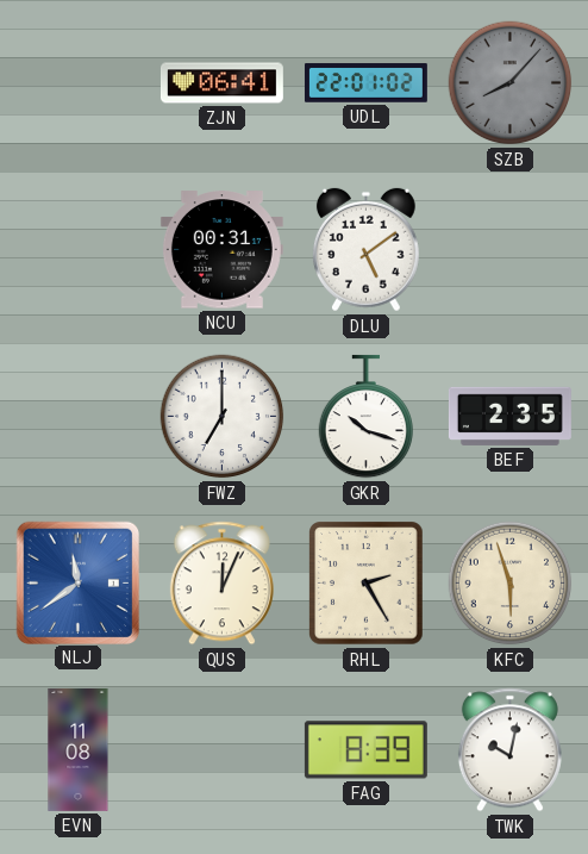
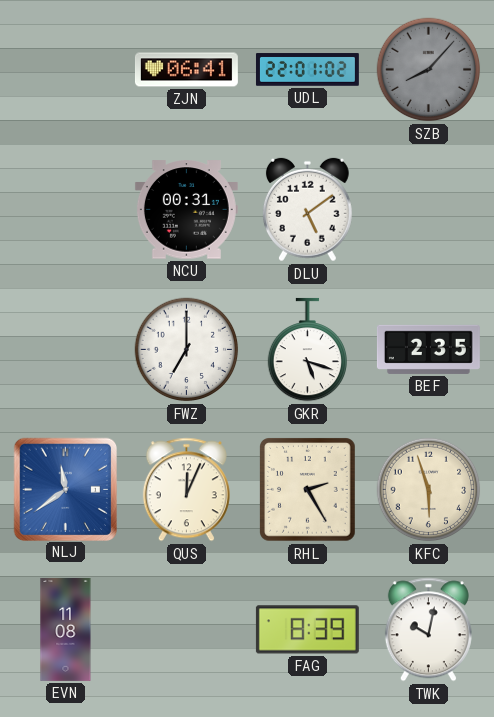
GKR: 10:18 -> 5:18 (307, 350)
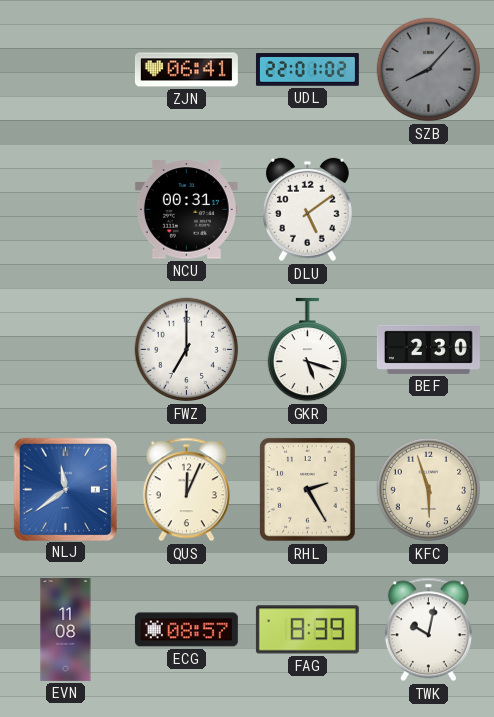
BEF: 2:35 -> 2:30 (428, 349)
ECG: none -> 08:57 (186, 630)
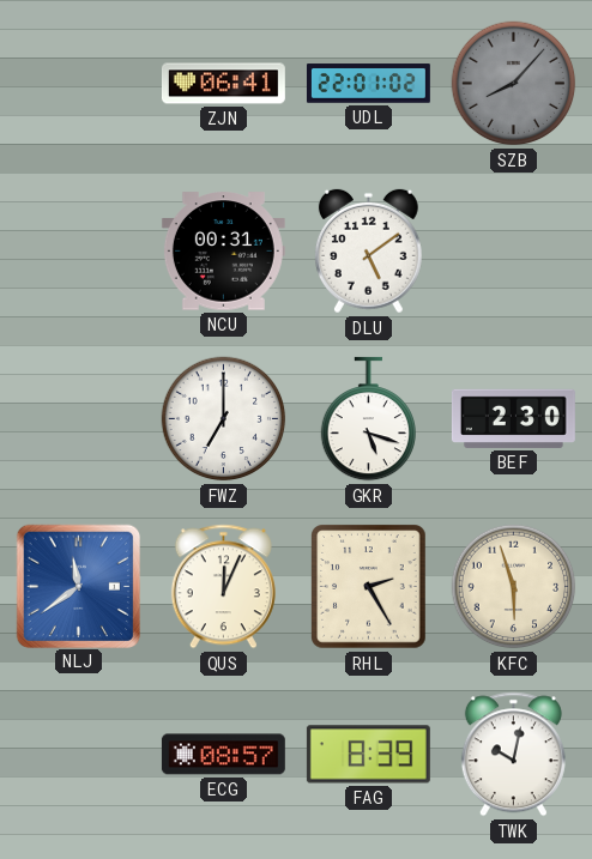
EVN: 11:08 -> none (66, 629)
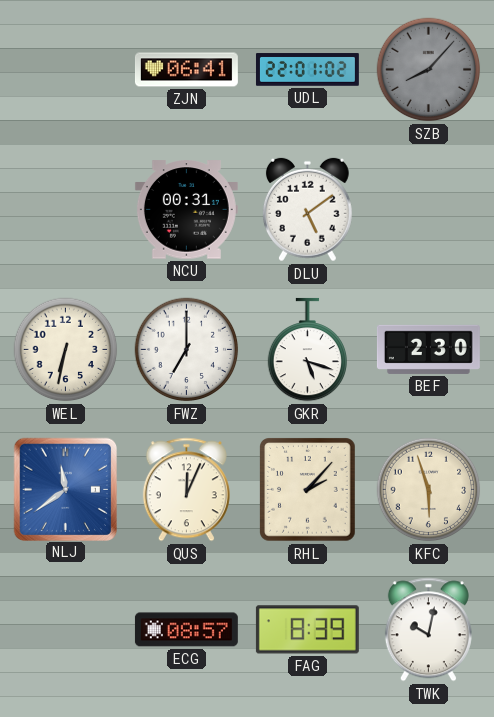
WEL: none -> 6:32 (66, 350)
RHL: 2:25 -> 2:07 (308, 490)
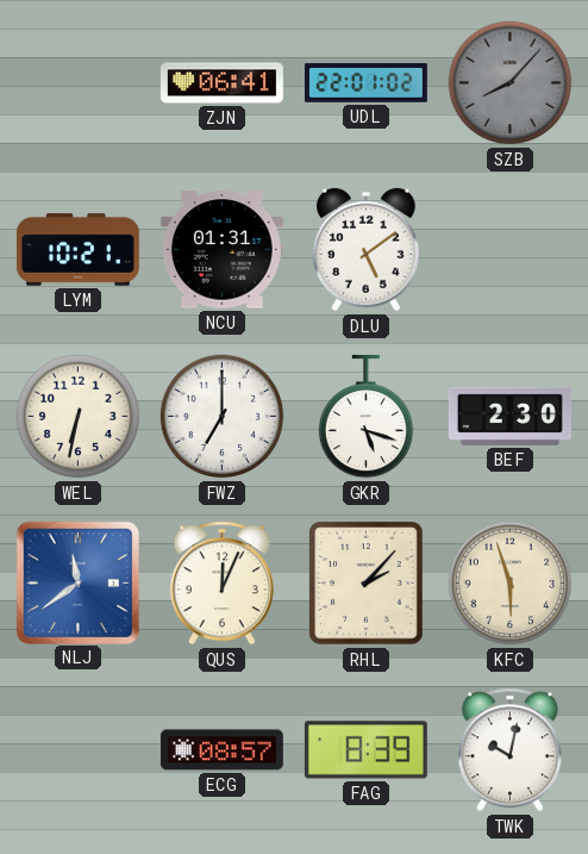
LYM: none -> 10:21 (77, 250)
NCU: 00:31 -> 01:31 (221, 250)
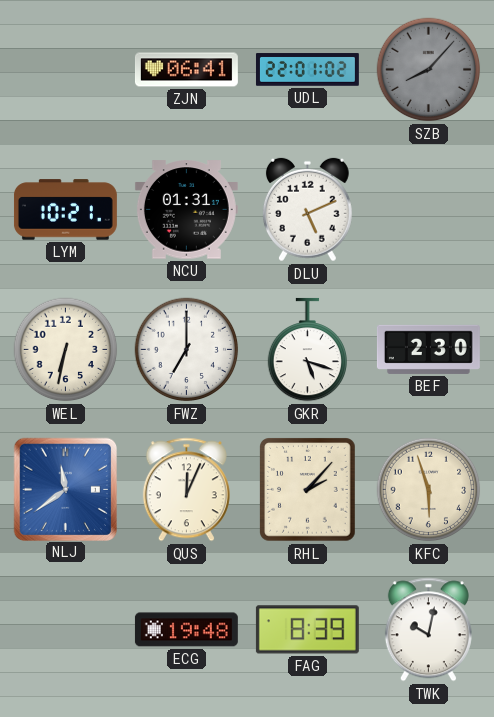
DLU: 5:09 -> 5:11 (307, 210)
ECG: 08:57 -> 19:48 (186, 630)
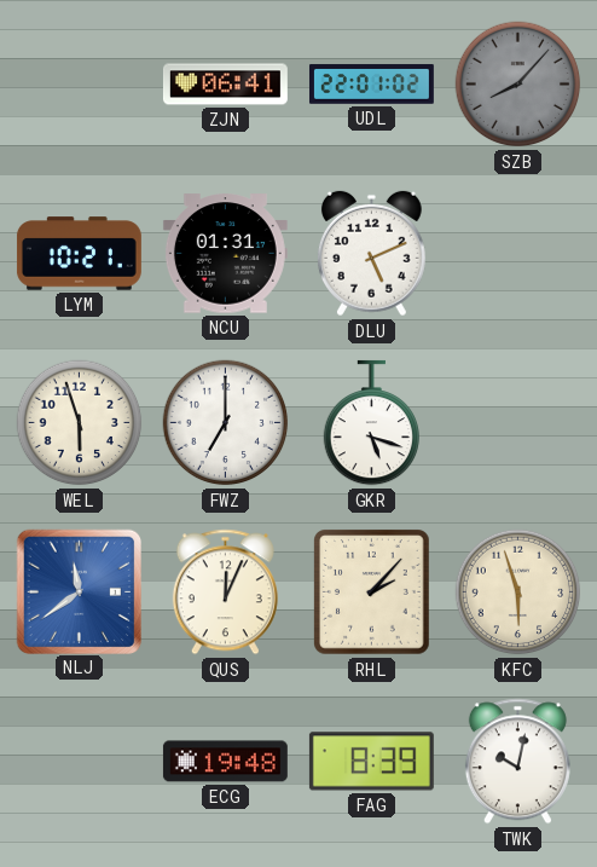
WEL: 6:32 -> 5:57 (80, 423)
BEF: 2:30 -> none (428, 349)
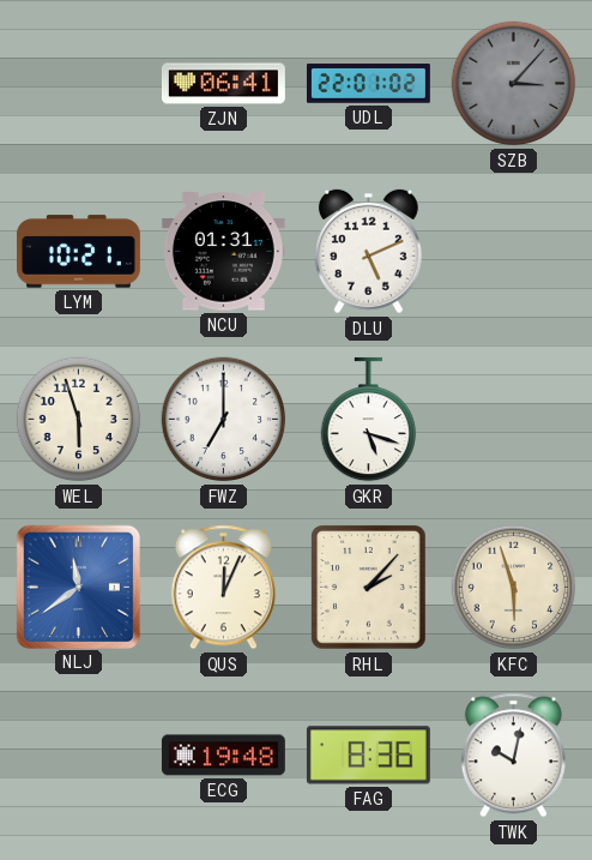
SZB: 8:07 -> 3:07 (514, 84)
FAG: 8:39 -> 8:36 (368, 756)
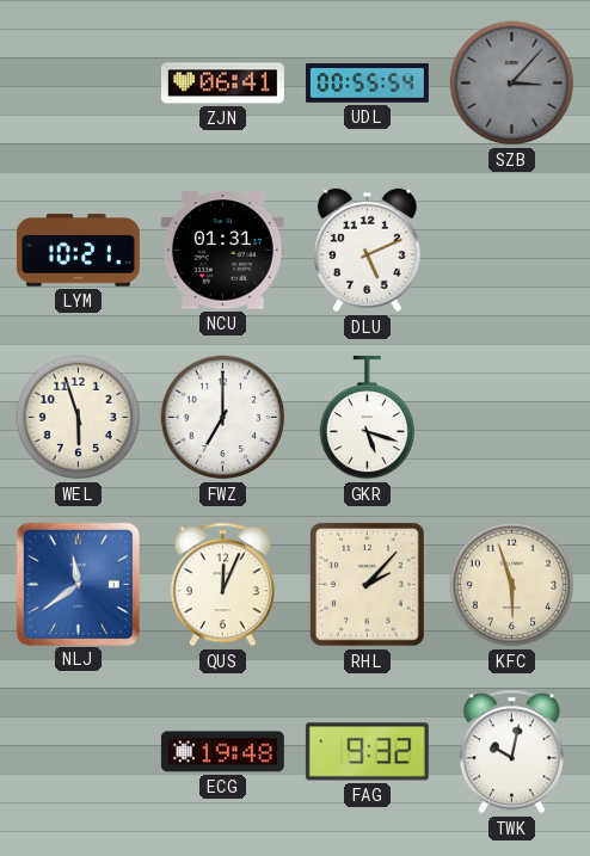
UDL: 22:01 -> 00:55 (367, 84)
FAG: 8:36 -> 9:32 (367, 752)
